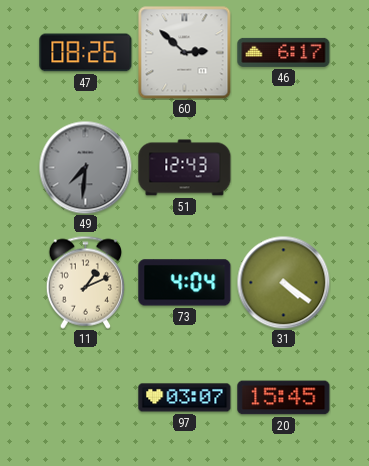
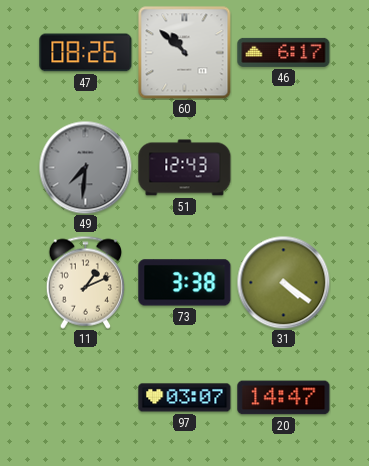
60: 2:52 -> 10:52 (184, 52)
73: 4:04 -> 3:38 (185, 283)
20: 15:45 -> 14:47 (284, 398)
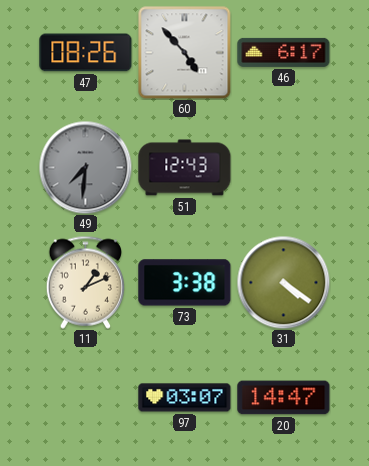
60: 10:52 -> 4:53 (184, 52)
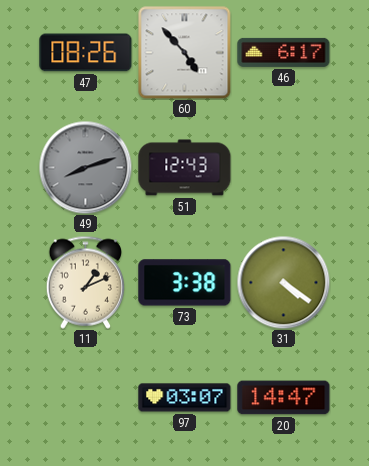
49: 7:31 -> 8:12 (85, 167)
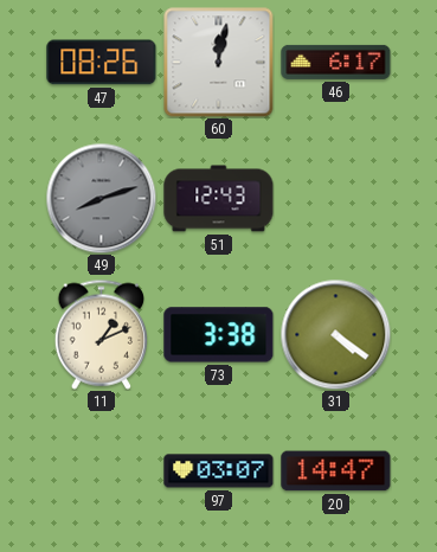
60: 4:53 -> 12:02 (218, 62)
